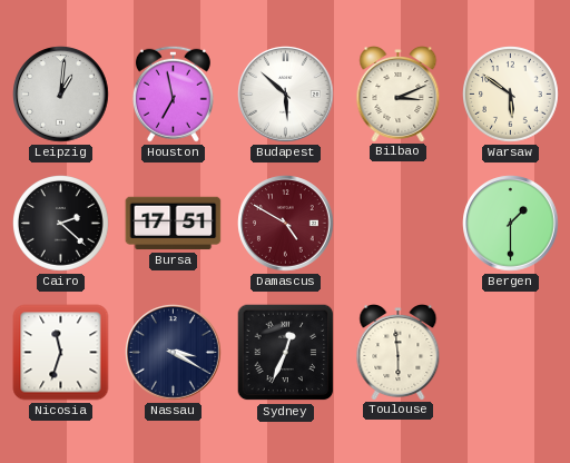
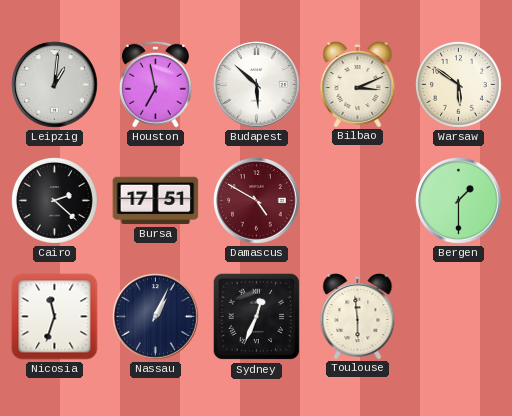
Nassau: 3:20 -> 1:04 (156, 317)
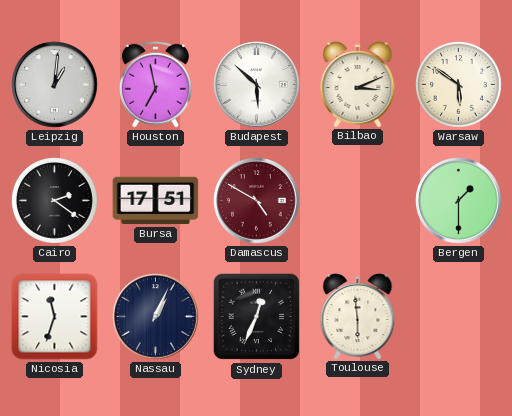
Cairo: 2:22 -> 2:21 (55, 201)
